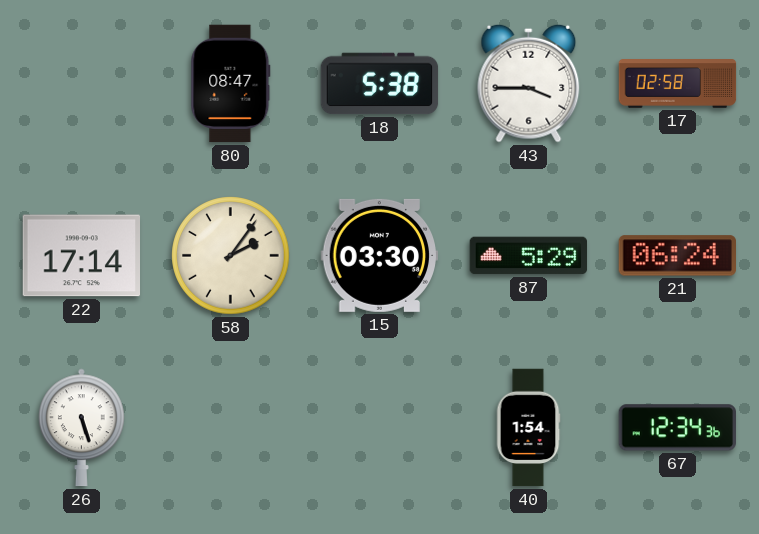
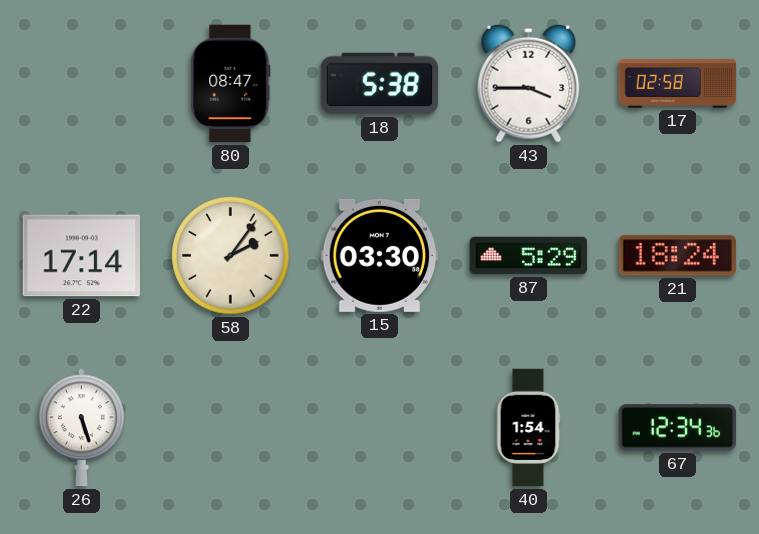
21: 06:24 -> 18:24 (677, 256)
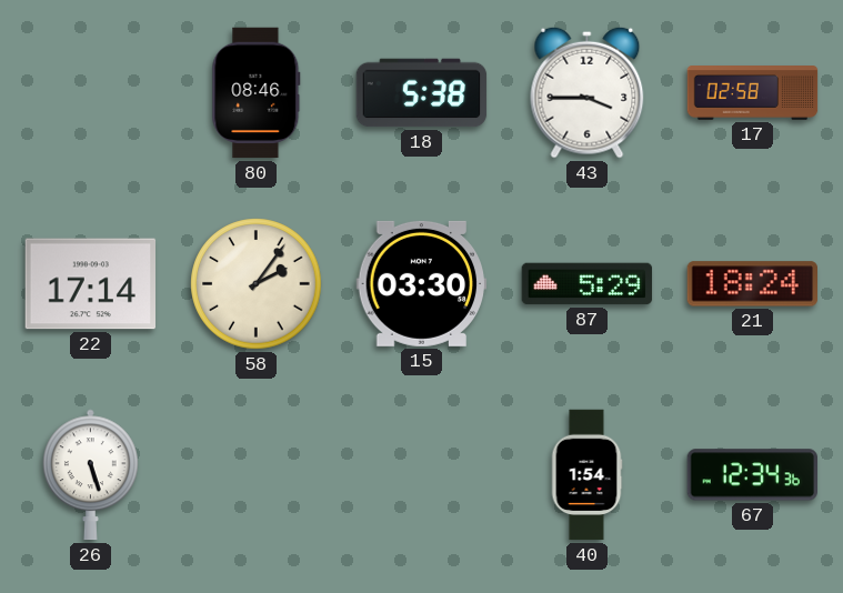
80: 08:47 -> 08:46 (257, 93)
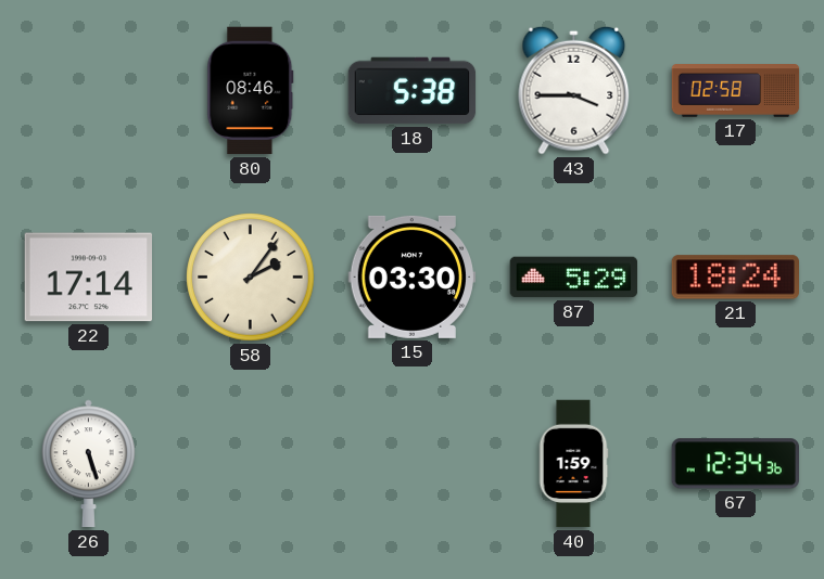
40: 1:54 -> 1:59 (573, 464)
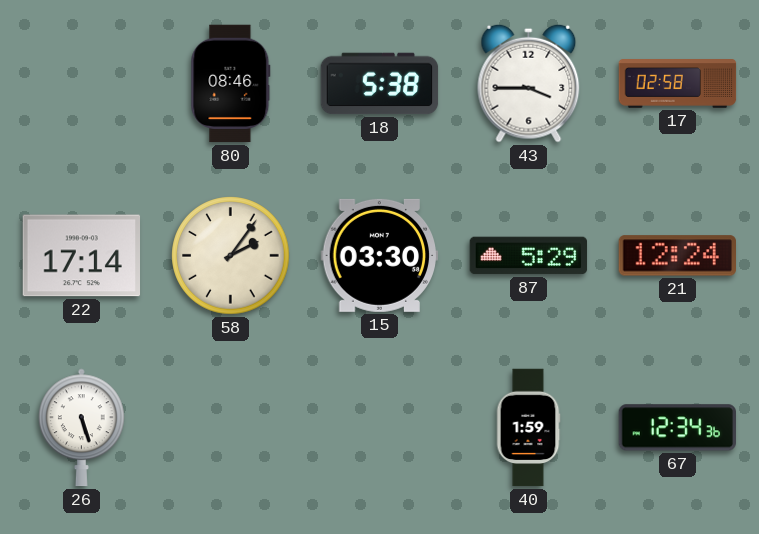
21: 18:24 -> 12:24 (677, 256)
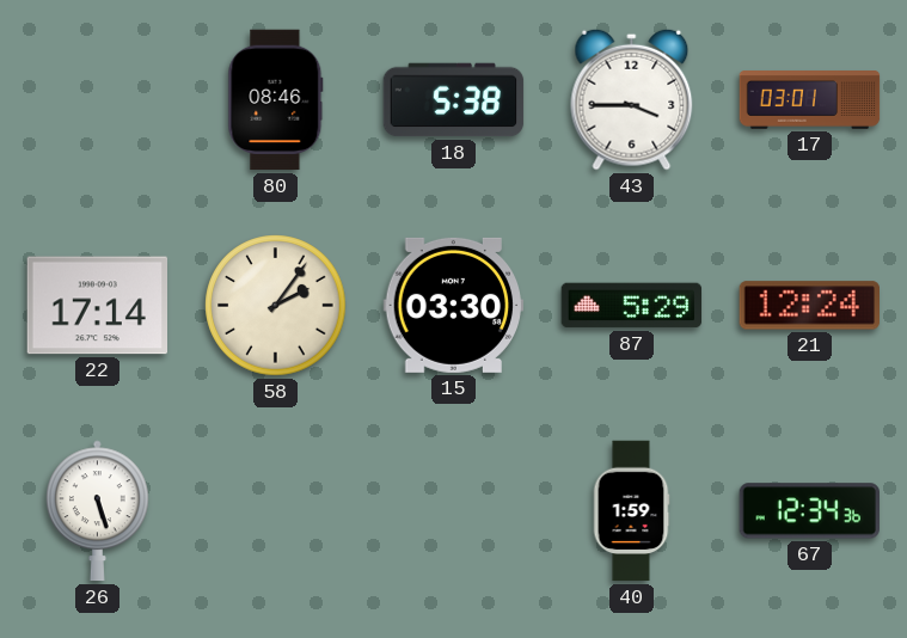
17: 02:58 -> 03:01 (810, 100)
